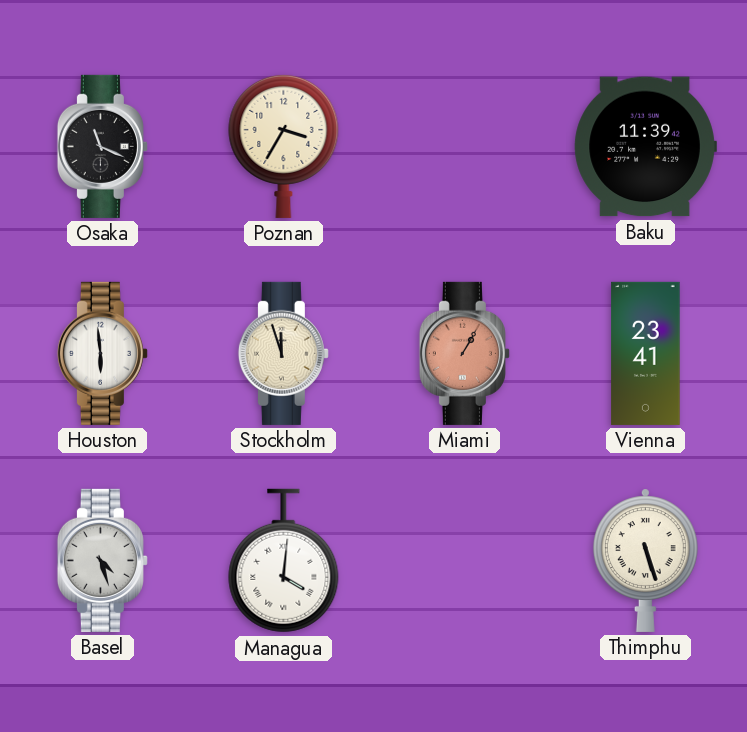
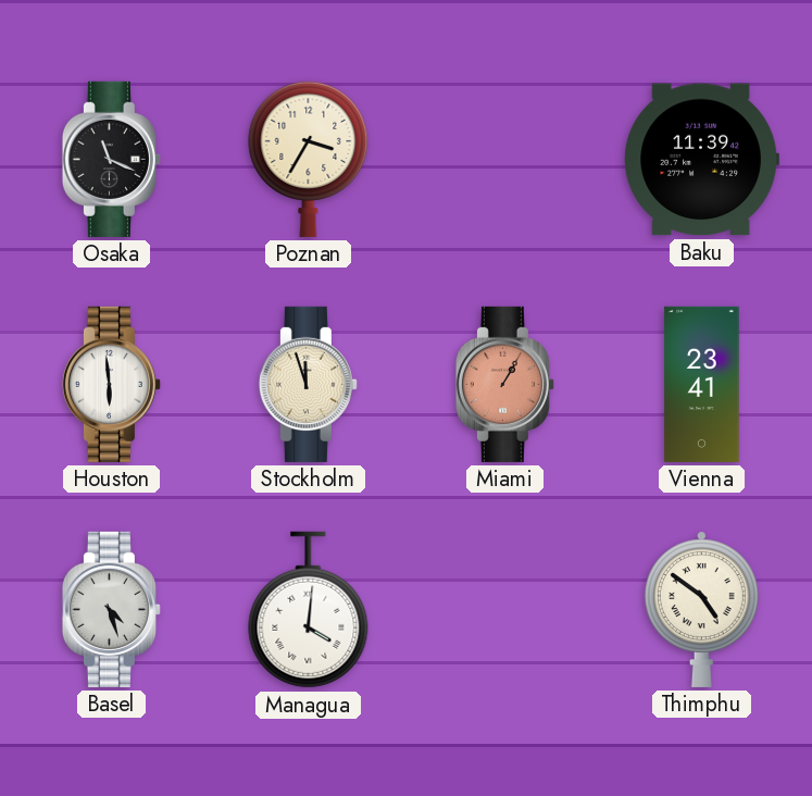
Thimphu: 5:27 -> 4:51 (701, 609)
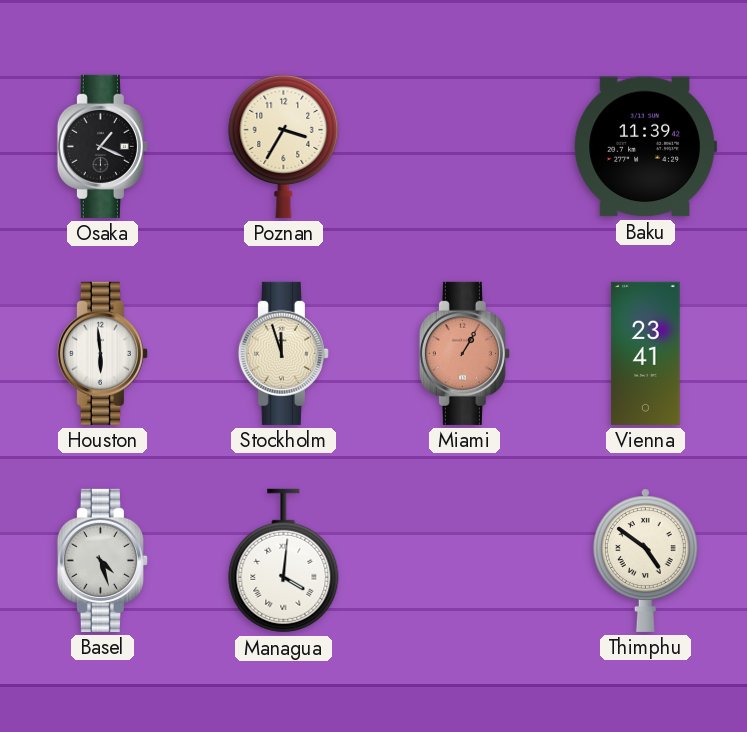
Osaka: 11:19 -> 1:19 (102, 146)
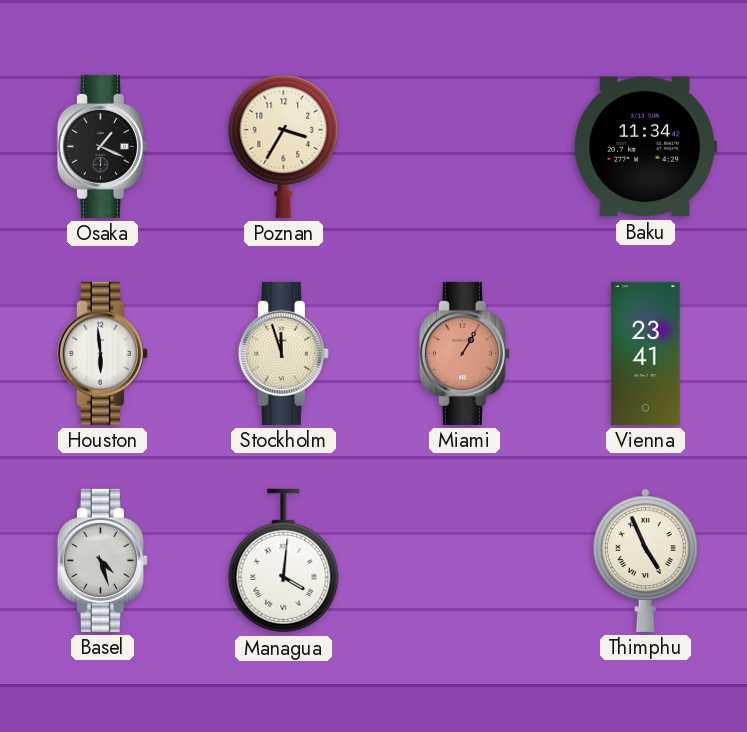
Baku: 11:39 -> 11:34 (645, 147)
Thimphu: 4:51 -> 4:56 (645, 560)
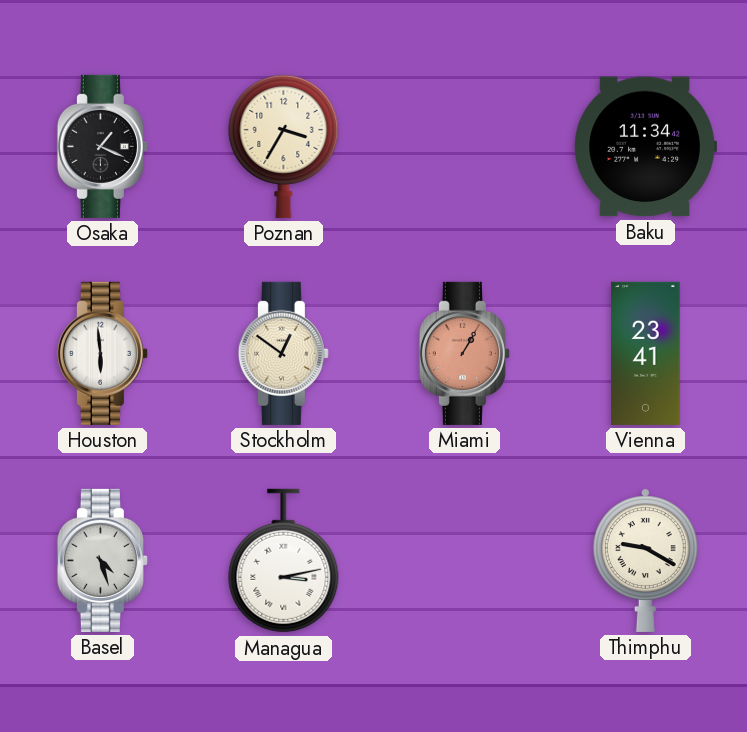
Stockholm: 11:57 -> 12:51 (283, 353)
Managua: 4:01 -> 3:13 (284, 561)
Thimphu: 4:56 -> 9:20 (645, 560)
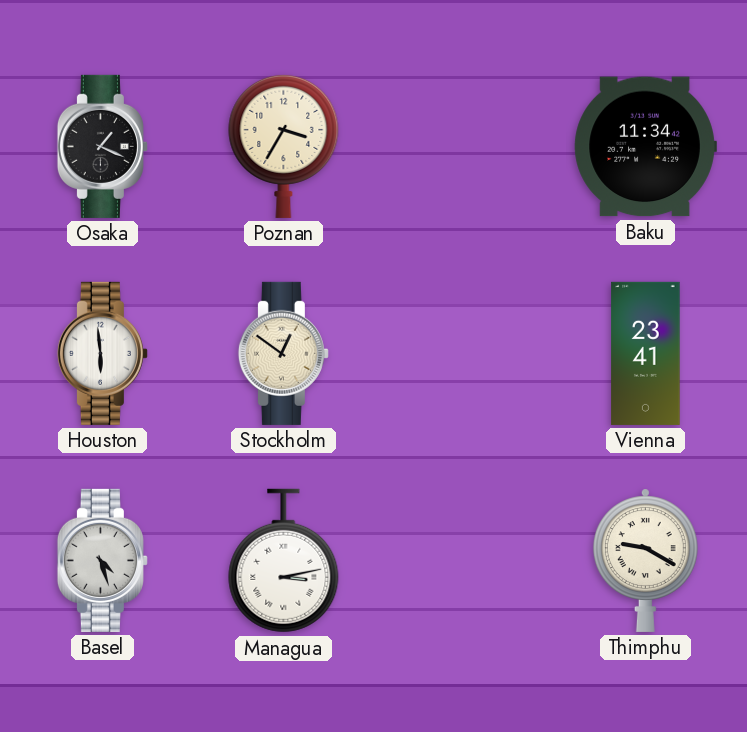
Miami: 1:05 -> none (464, 353)
